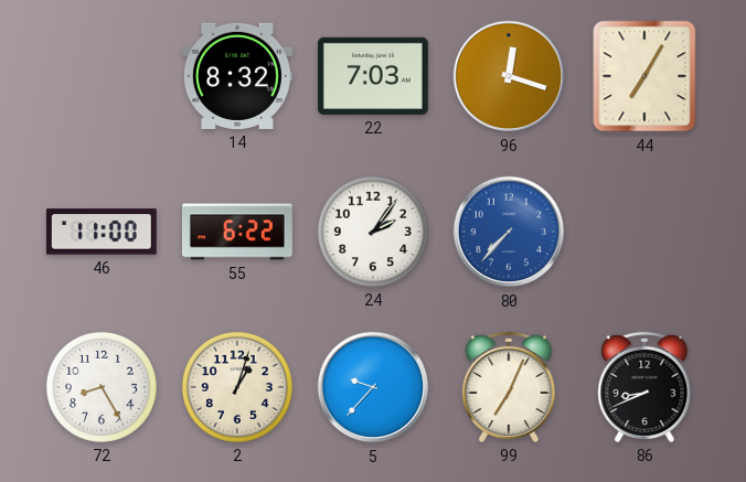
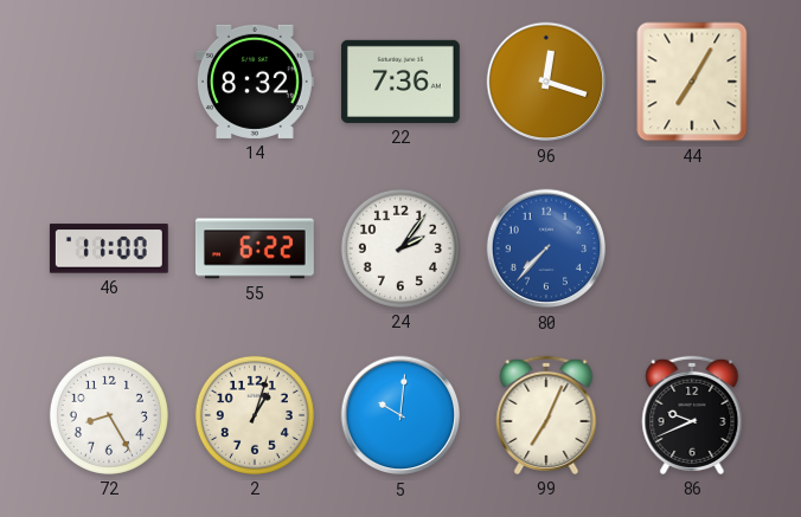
22: 7:03 -> 7:36 (400, 82)
5: 9:37 -> 10:01 (400, 415)
86: 8:41 -> 9:41 (692, 415)
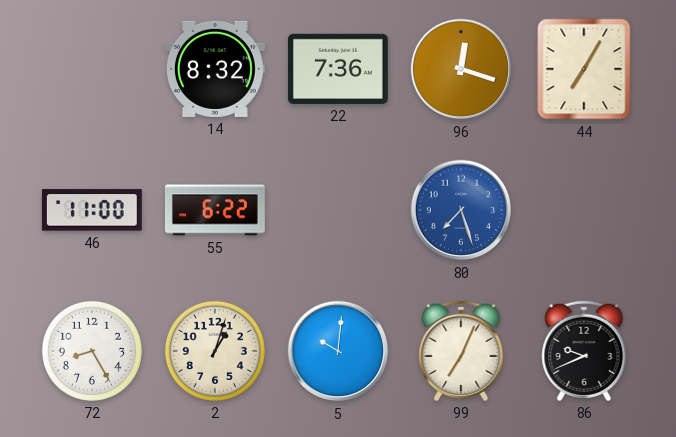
24: 2:06 -> none (400, 248)
80: 7:37 -> 7:27 (461, 210)
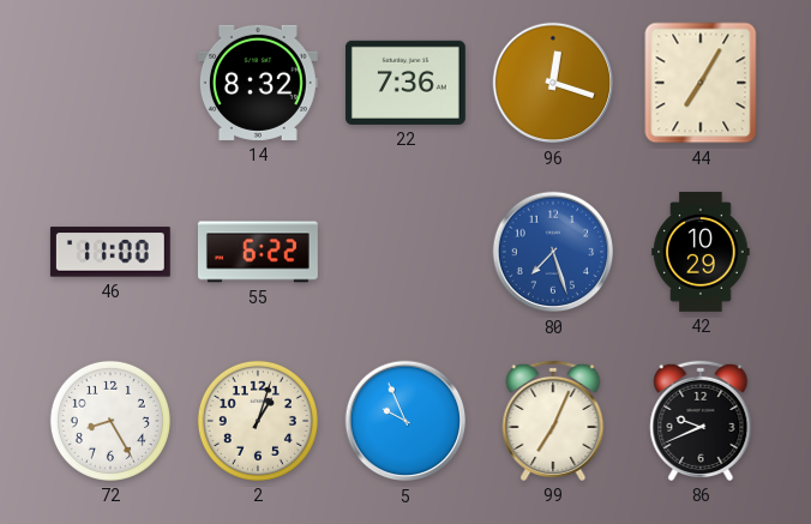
42: none -> 10:29 (701, 252)
5: 10:01 -> 9:56 (405, 421)
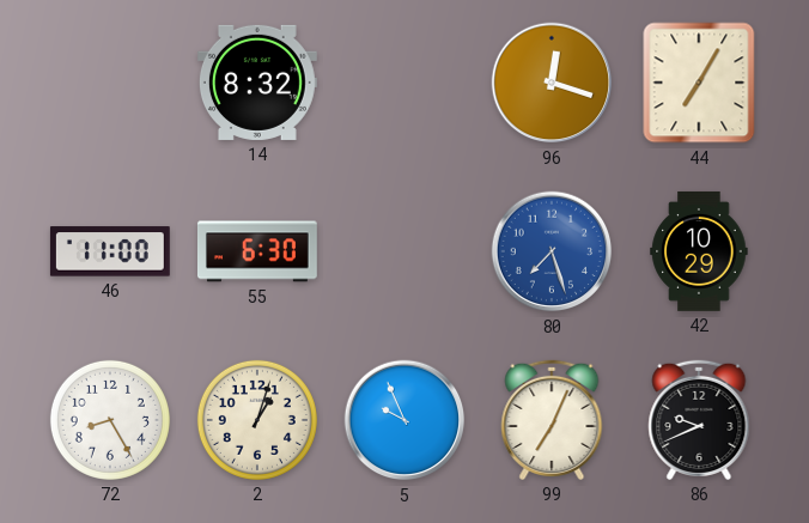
22: 7:36 -> none (405, 83)
55: 6:22 -> 6:30 (257, 251)
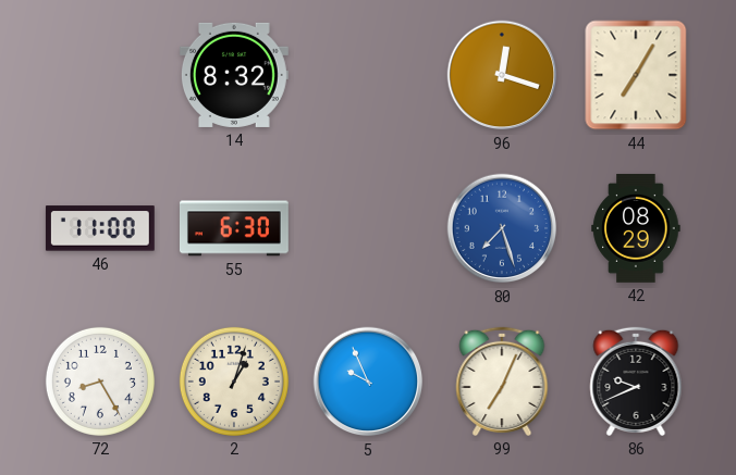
42: 10:29 -> 08:29 (636, 228)
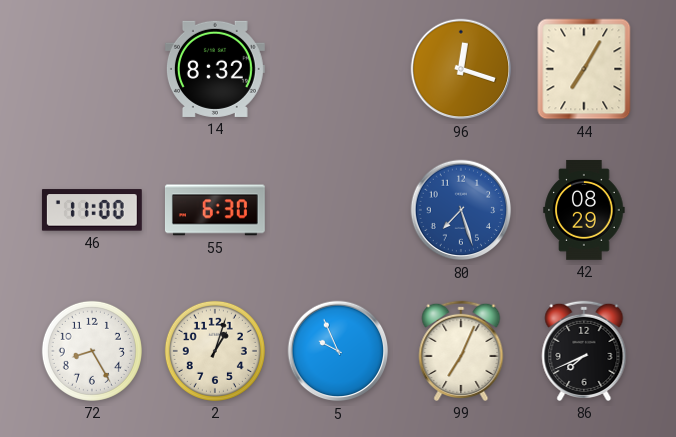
86: 9:41 -> 7:41 (584, 351)
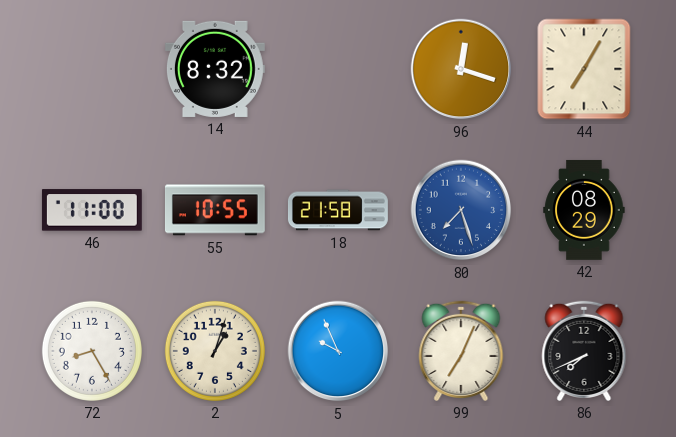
55: 6:30 -> 10:55 (215, 210)
18: none -> 21:58 (338, 210)
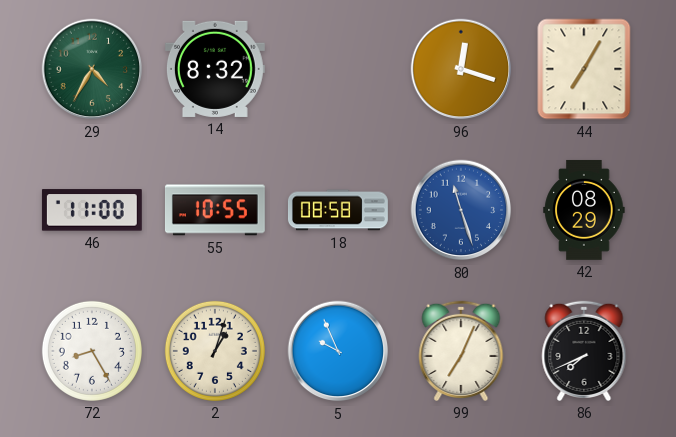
29: none -> 4:35 (92, 69)
18: 21:58 -> 08:58 (338, 210)
80: 7:27 -> 11:27 (461, 210)
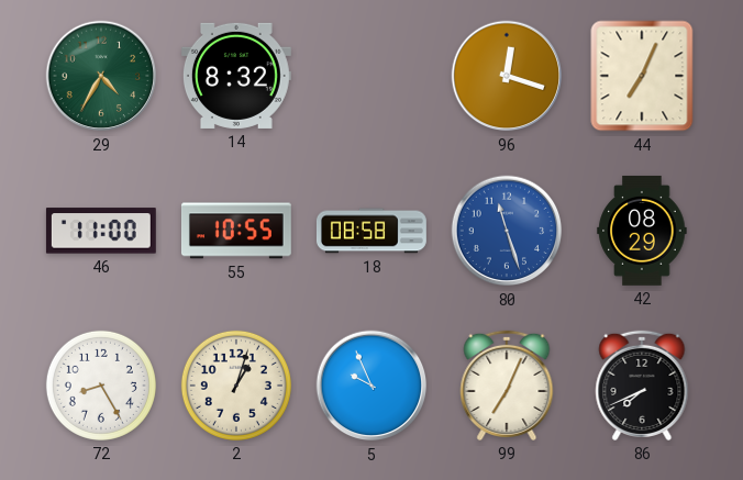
44: 7:05 -> 7:04 (642, 76)
